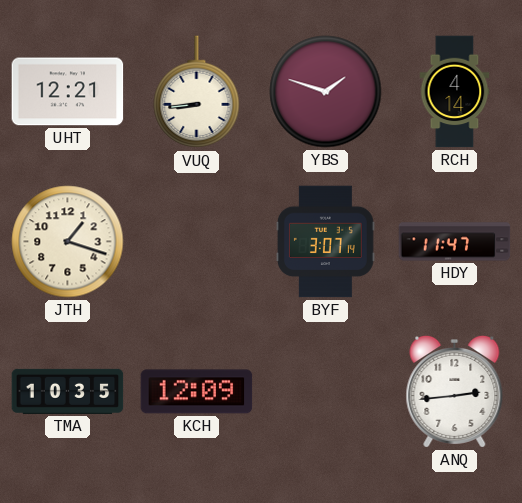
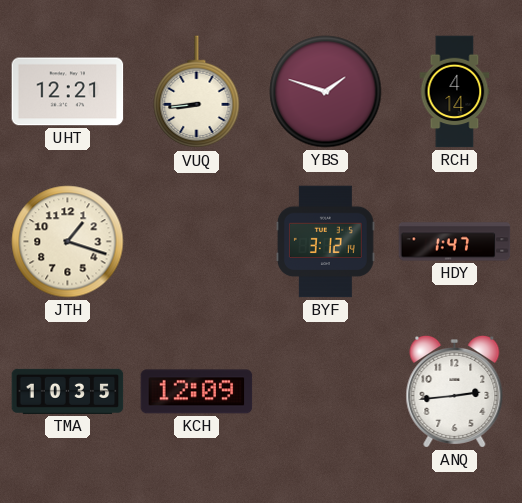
BYF: 3:07 -> 3:12 (325, 242)
HDY: 11:47 -> 1:47 (455, 242)
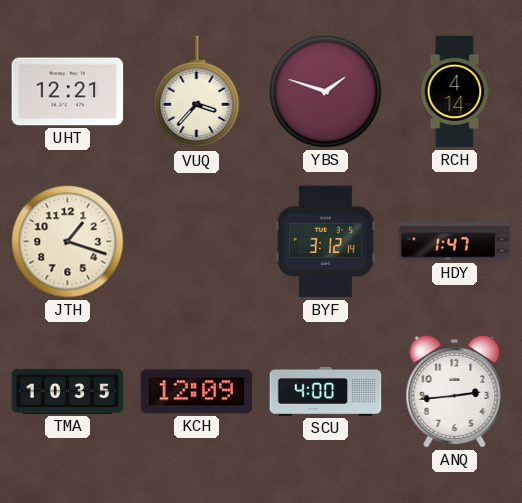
VUQ: 8:44 -> 3:37 (197, 92)
SCU: none -> 4:00 (326, 391)
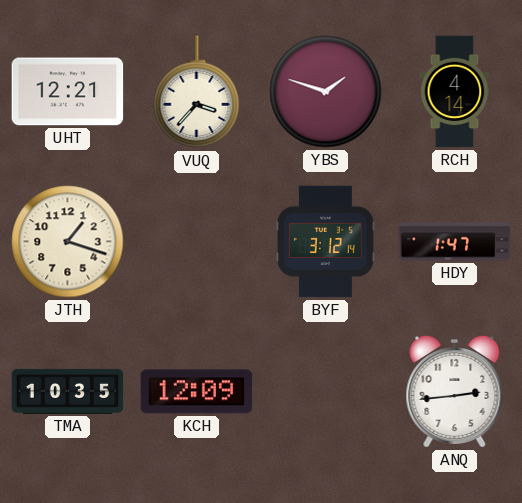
SCU: 4:00 -> none (326, 391)
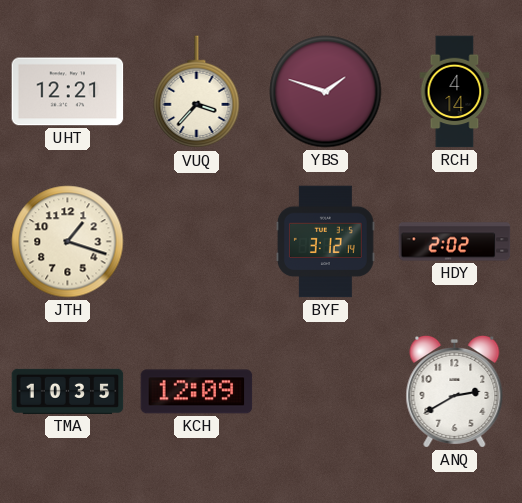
HDY: 1:47 -> 2:02 (455, 242)
ANQ: 2:44 -> 2:40 (455, 391)
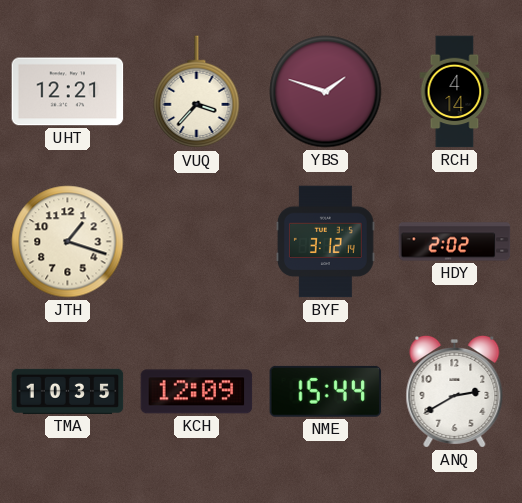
NME: none -> 15:44 (326, 391)
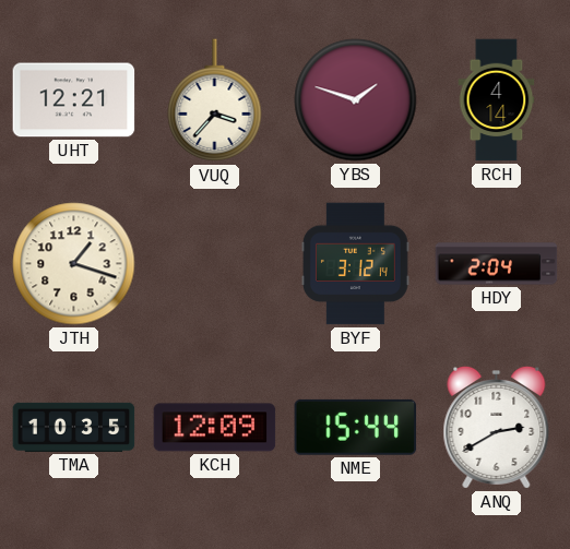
HDY: 2:02 -> 2:04 (497, 264)
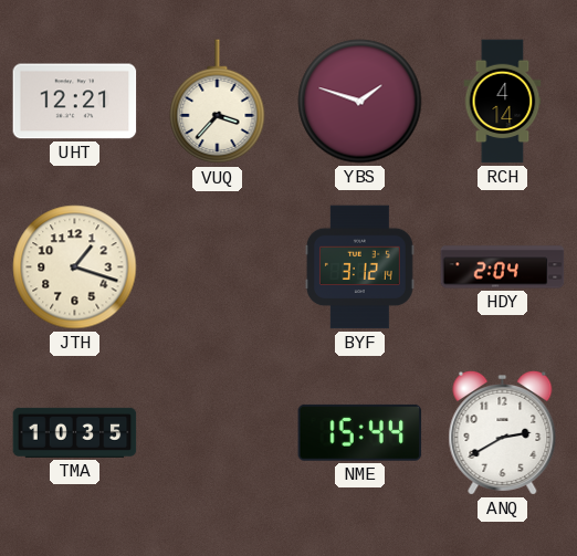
KCH: 12:09 -> none (215, 428)
